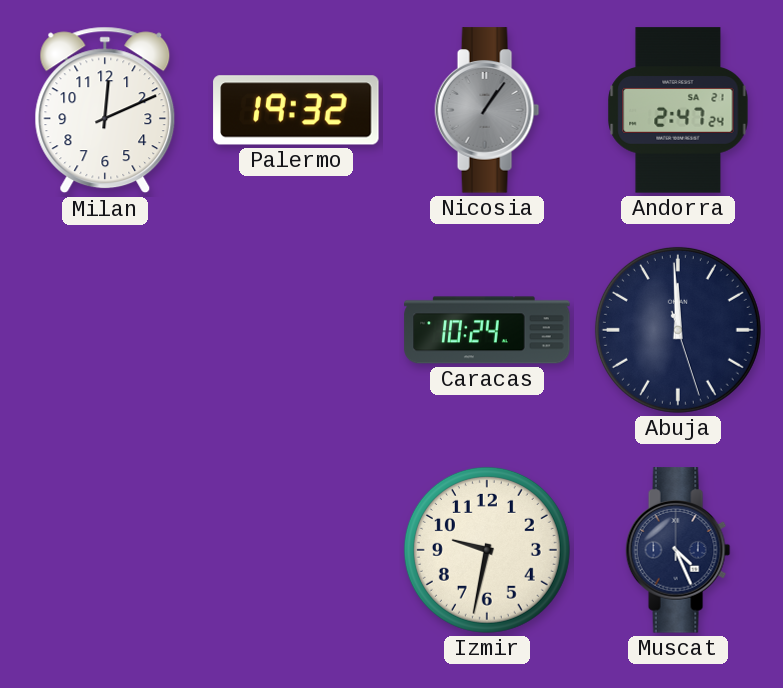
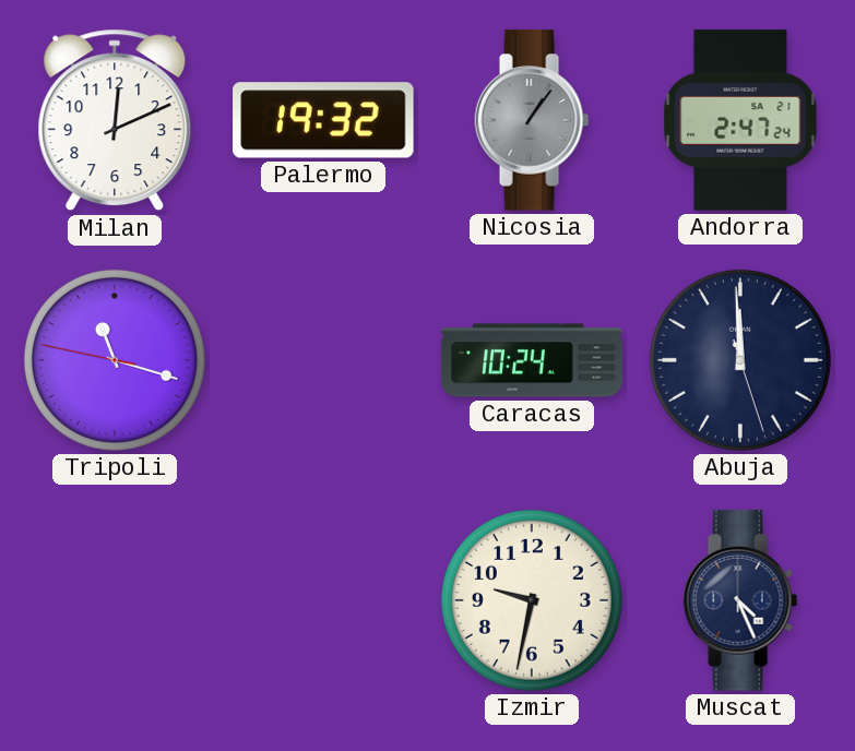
Tripoli: none -> 11:17 (115, 360)
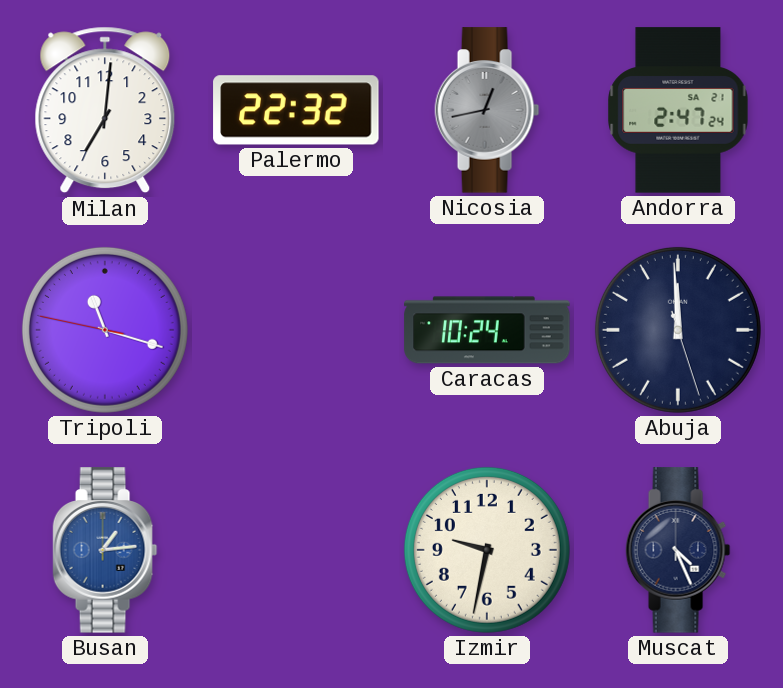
Milan: 12:11 -> 7:01 (105, 110)
Palermo: 19:32 -> 22:32 (296, 110)
Nicosia: 1:06 -> 12:43 (487, 110)
Busan: none -> 1:14 (105, 550)
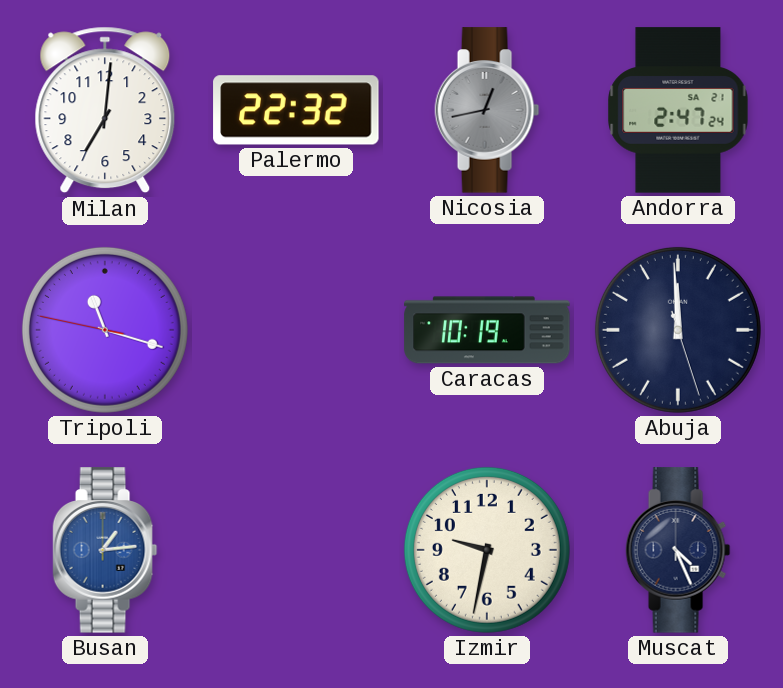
Caracas: 10:24 -> 10:19 (487, 330)
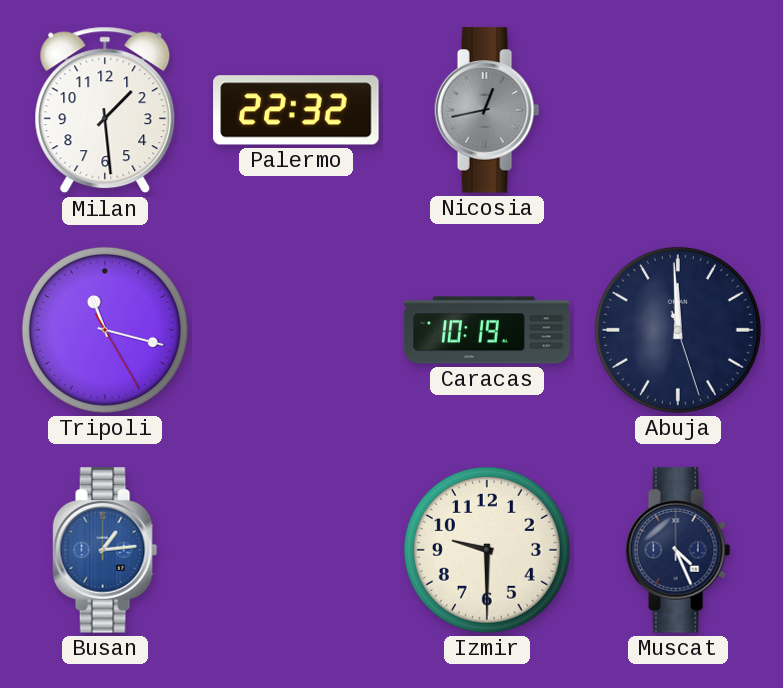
Milan: 7:01 -> 1:29 (105, 110)
Andorra: 2:47 -> none (678, 110)
Tripoli: 11:17:47 -> 11:17:25 (105, 330)
Izmir: 9:32 -> 9:30 (487, 550)
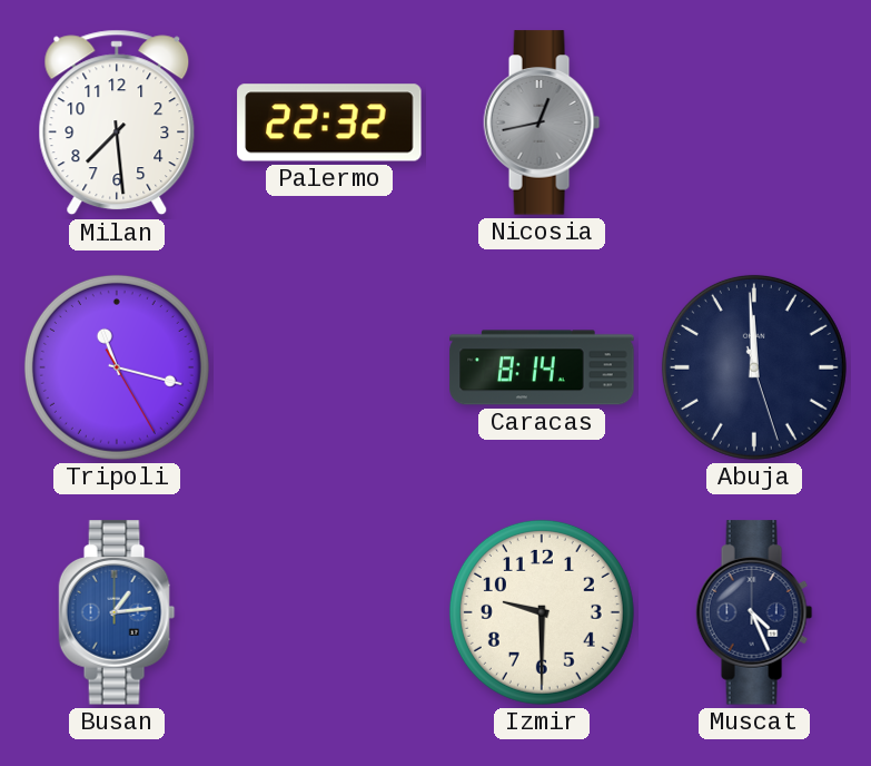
Milan: 1:29 -> 7:29 (117, 122)
Caracas: 10:19 -> 8:14 (542, 367)
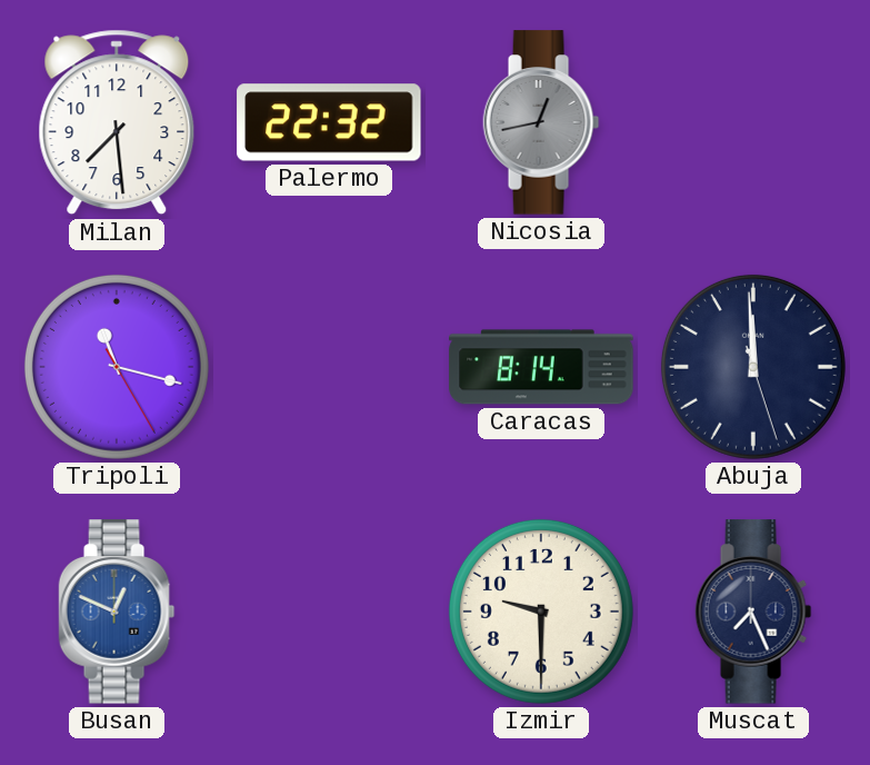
Busan: 1:14 -> 12:49 (117, 612)
Muscat: 4:26 -> 7:26 (753, 612)
